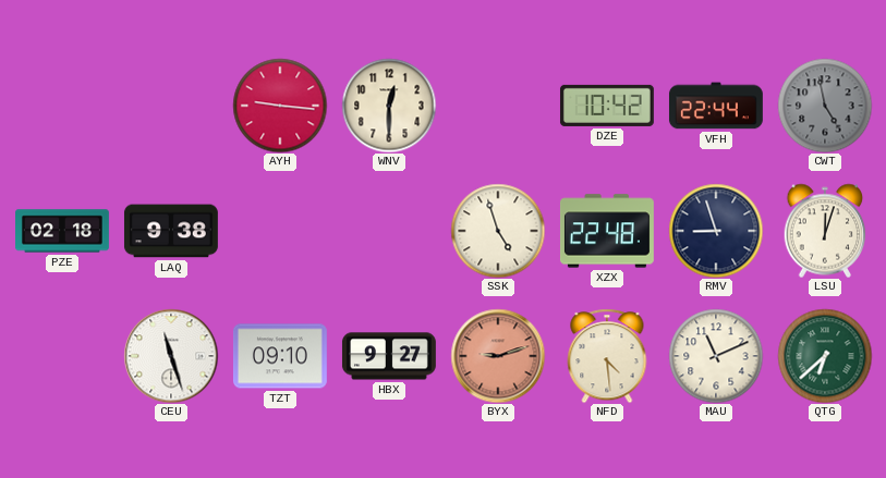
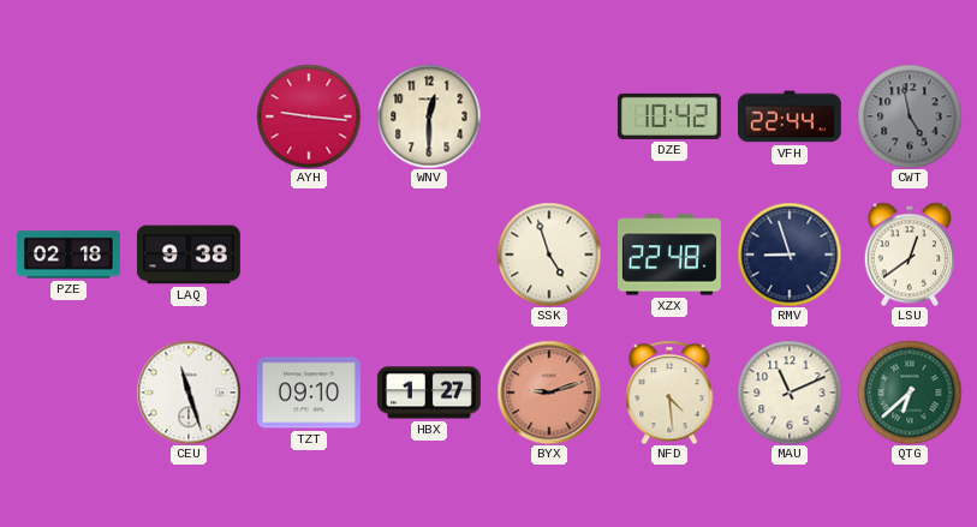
LSU: 12:03 -> 12:39 (910, 254)
HBX: 9:27 -> 1:27 (429, 393)
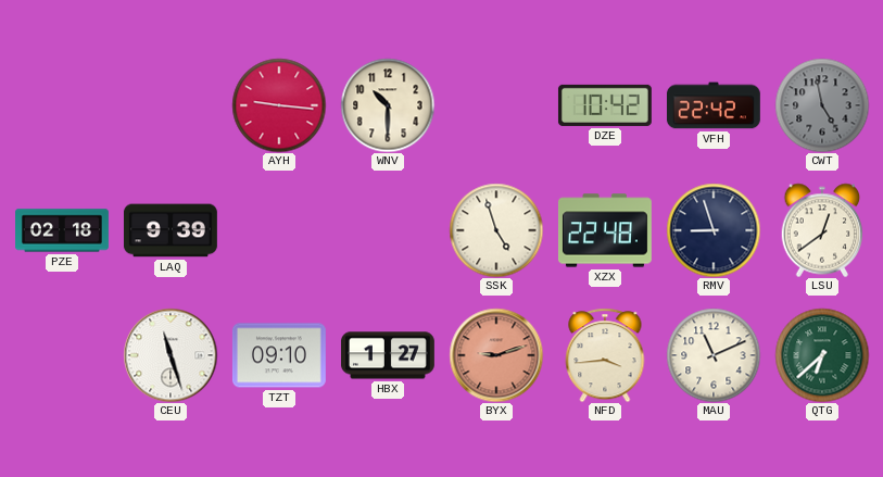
WNV: 12:30 -> 10:30 (388, 105)
VFH: 22:44 -> 22:42 (714, 105)
LAQ: 9:38 -> 9:39 (171, 230)
NFD: 4:29 -> 3:44 (605, 355)
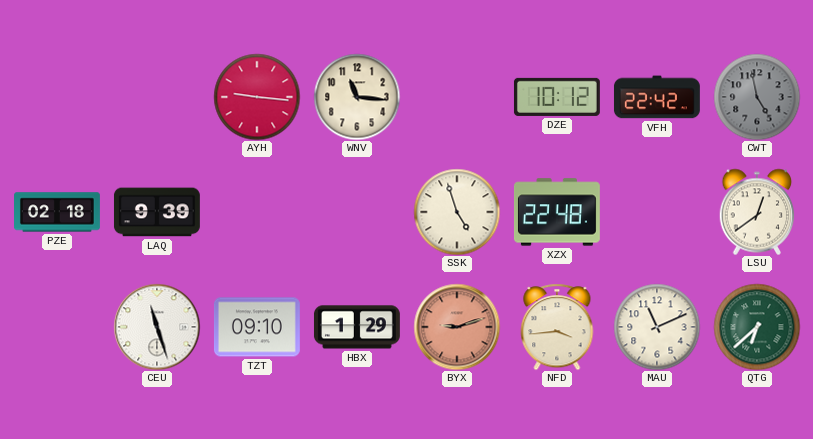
WNV: 10:30 -> 11:16 (357, 97)
DZE: 10:42 -> 10:12 (557, 97)
RMV: 8:57 -> none (714, 230)
HBX: 1:27 -> 1:29 (357, 327)
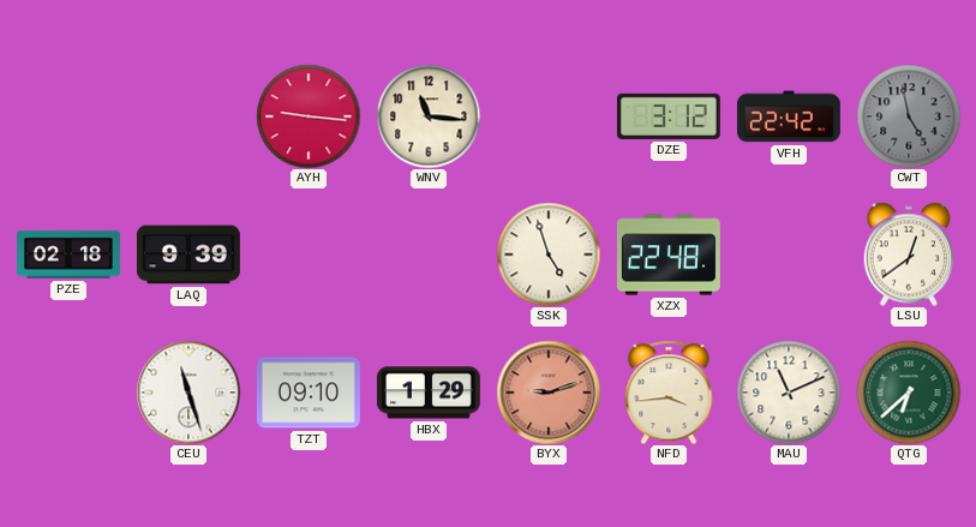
DZE: 10:12 -> 3:12 (669, 116)
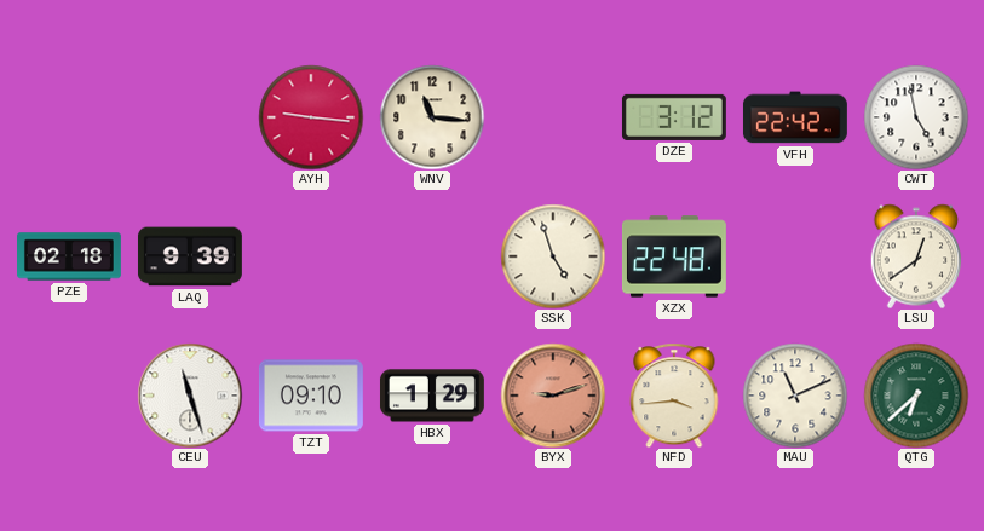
CWT dial: grey -> white (916, 117)
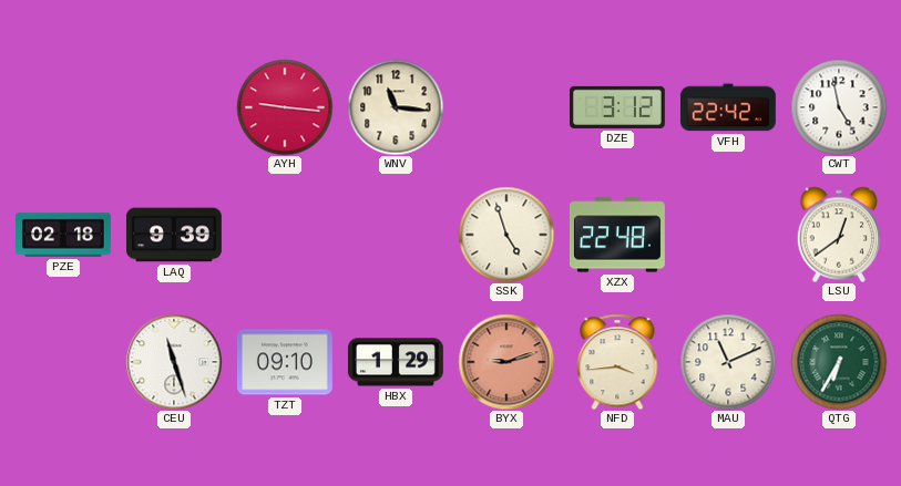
QTG: 6:38 -> 6:35 (839, 362)
